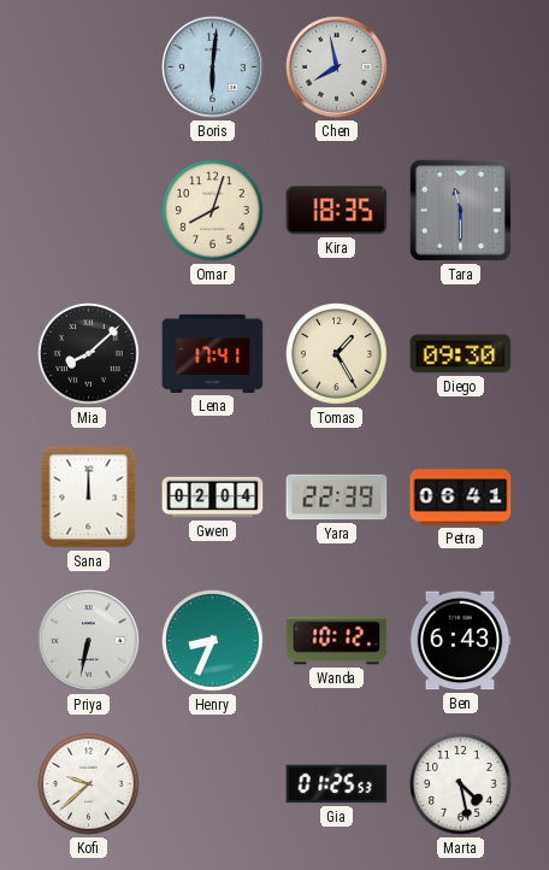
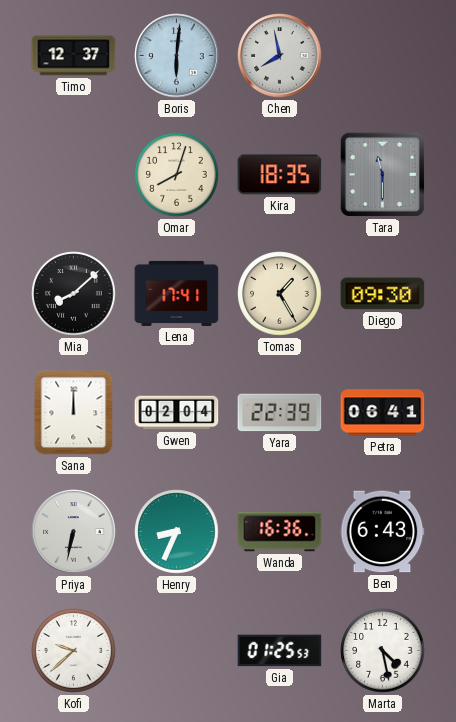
Timo: none -> 12:37 (74, 56)
Wanda: 10:12 -> 16:36 (280, 532)
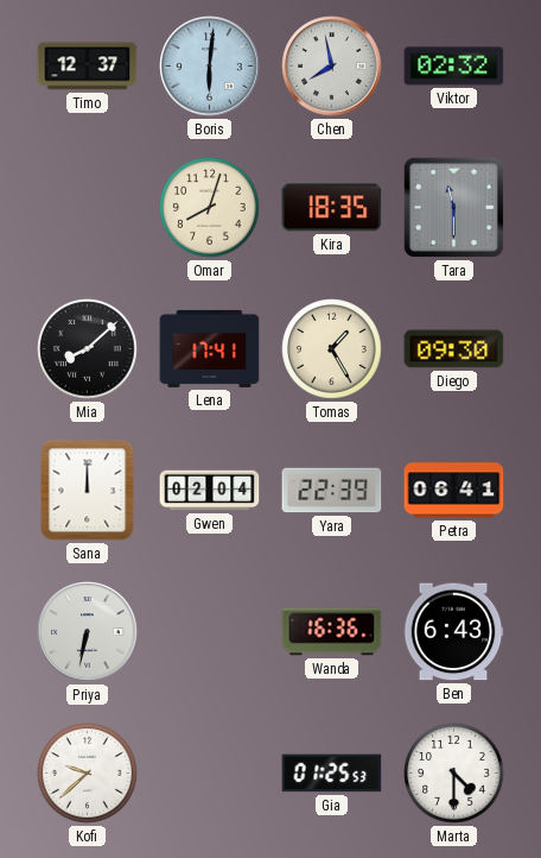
Viktor: none -> 02:32 (454, 67)
Henry: 8:34 -> none (177, 532)
Marta: 4:28 -> 4:30 (454, 774)
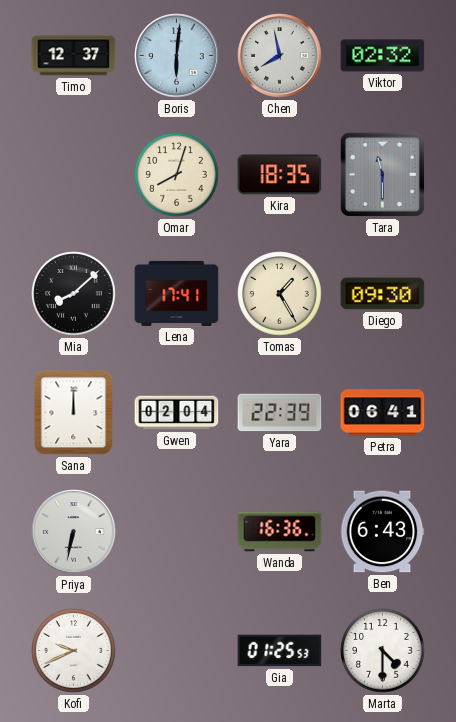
Kofi: 9:38 -> 9:41 (74, 651)
